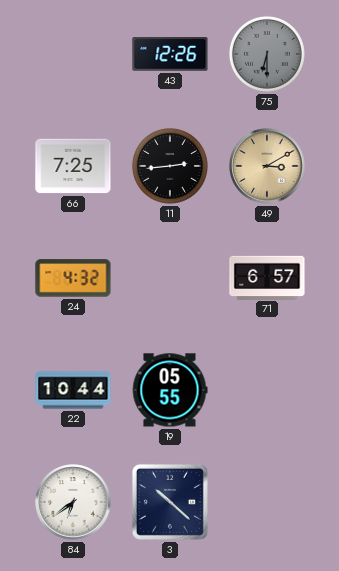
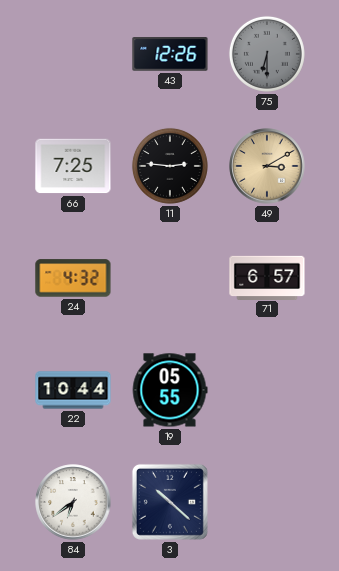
11: 2:44 -> 2:46 (170, 166)
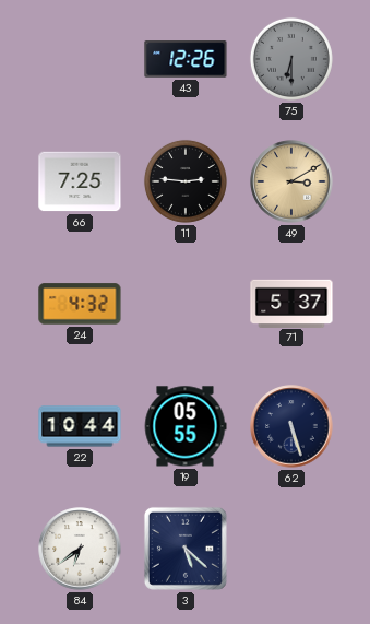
71: 6:57 -> 5:37 (291, 303)
62: none -> 5:27 (291, 426)
3: 10:22 -> 5:22 (186, 549)
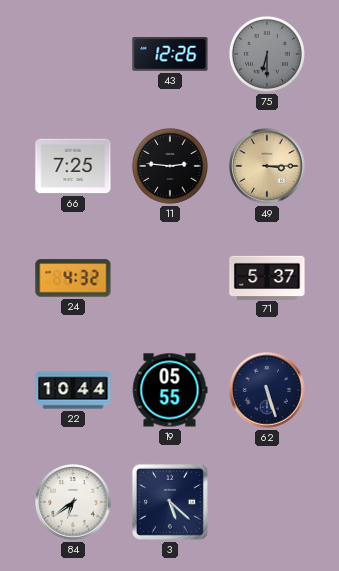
49: 3:10 -> 3:15 (267, 166)
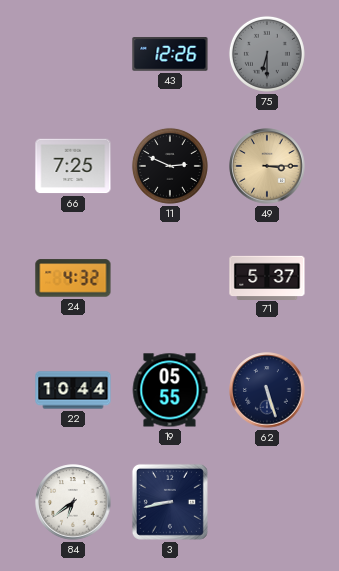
11: 2:46 -> 2:49 (170, 166)
3: 5:22 -> 8:43 (170, 502)
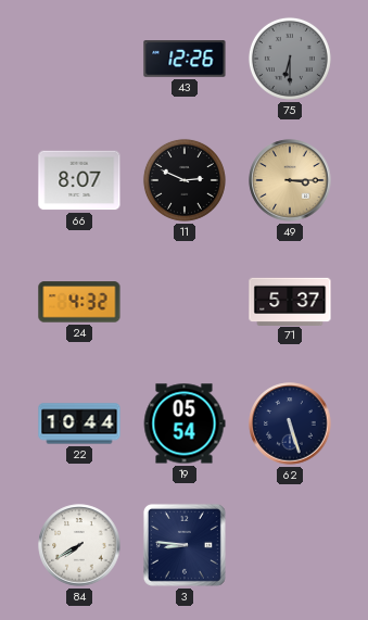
66: 7:25 -> 8:07 (79, 180)
19: 05:55 -> 05:54 (185, 423)
84: 6:39 -> 7:40 (79, 545)
3: 8:43 -> 8:46 (185, 545)
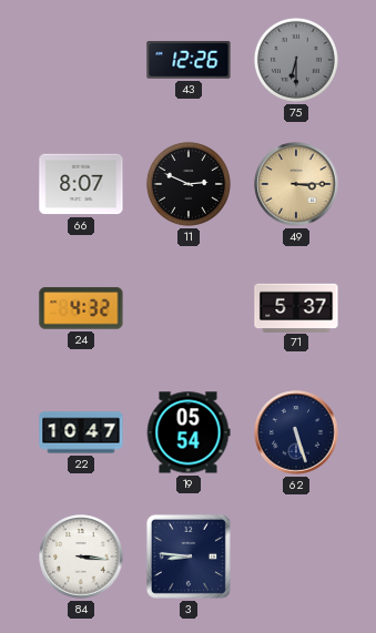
22: 10:44 -> 10:47 (81, 432)
84: 7:40 -> 3:16 (81, 557)
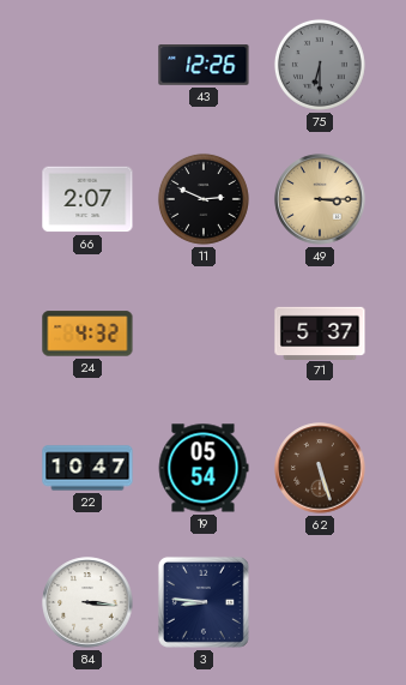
66: 8:07 -> 2:07 (87, 199)
62 dial: navy -> brown (320, 468)
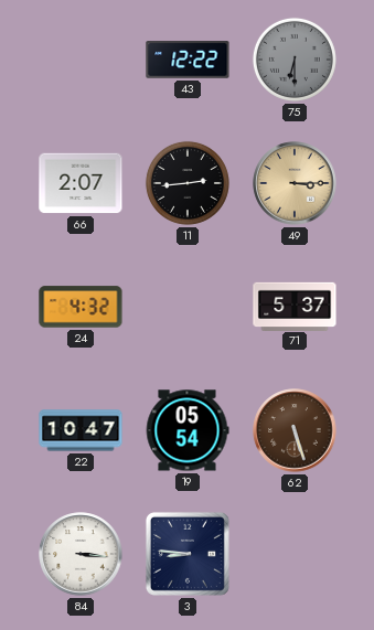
43: 12:26 -> 12:22 (188, 60)
11: 2:49 -> 2:44 (188, 183)
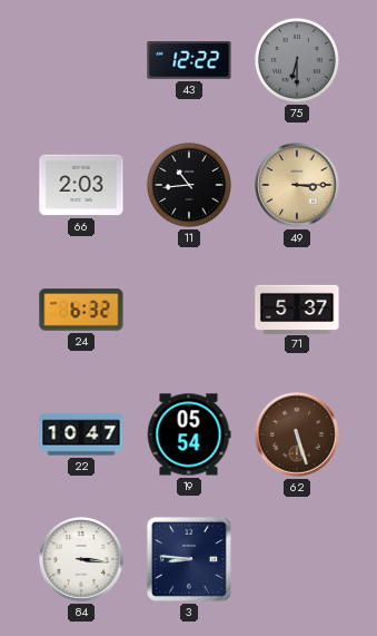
66: 2:07 -> 2:03 (81, 185)
11: 2:44 -> 10:44 (189, 185)
24: 4:32 -> 6:32 (81, 310)
